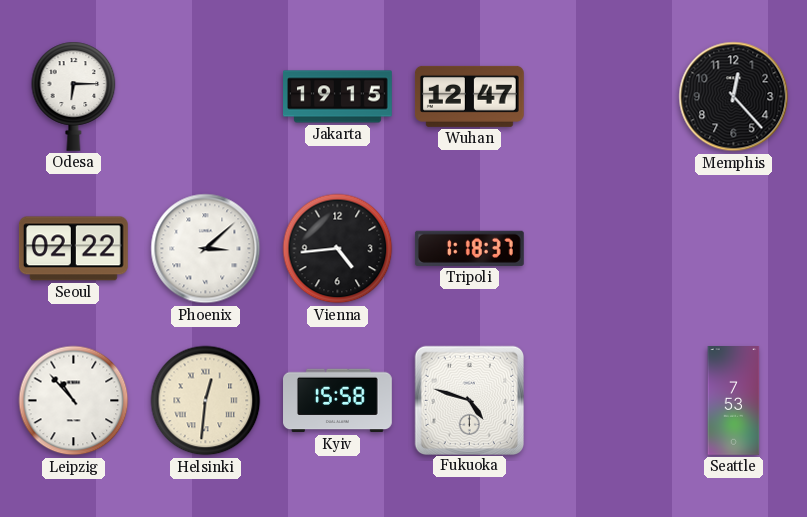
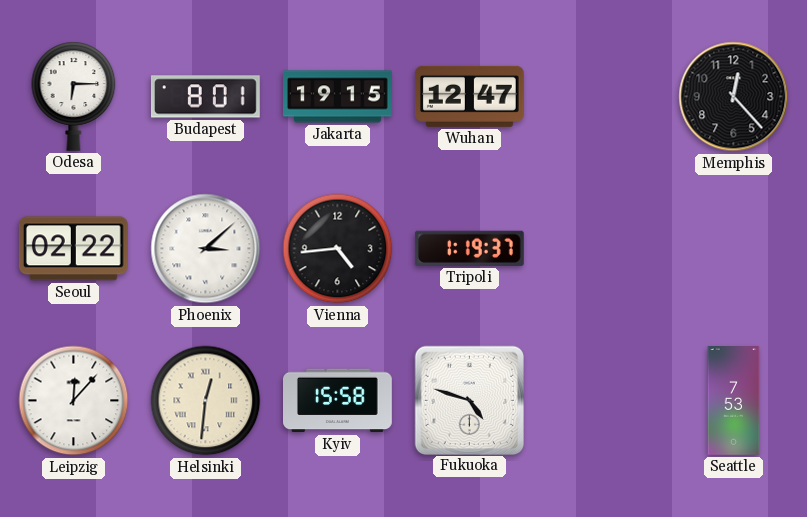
Budapest: none -> 8:01 (205, 97)
Tripoli: 1:18 -> 1:19 (469, 248)
Leipzig: 10:53 -> 12:07 (74, 401)
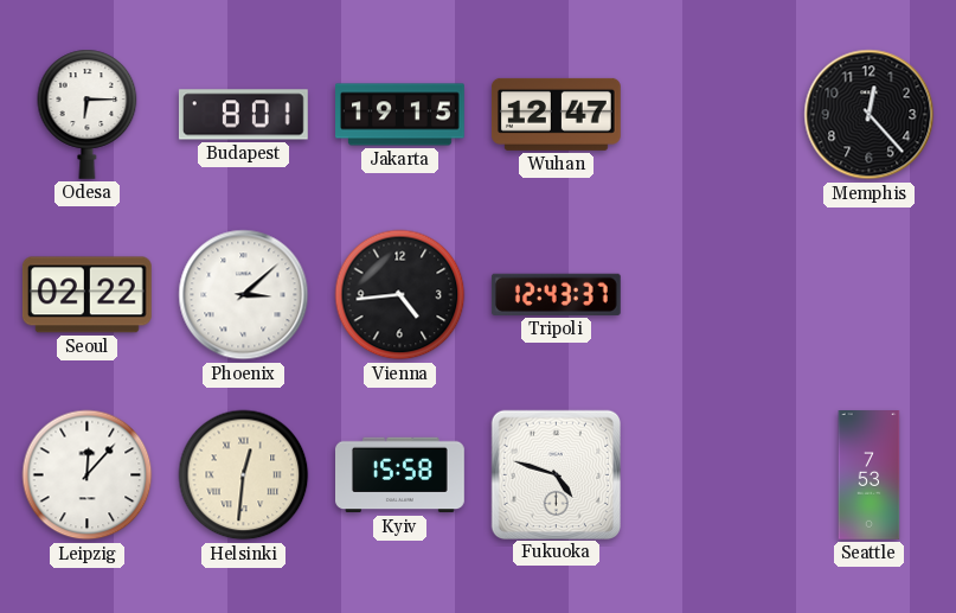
Tripoli: 1:19 -> 12:43 (556, 294)
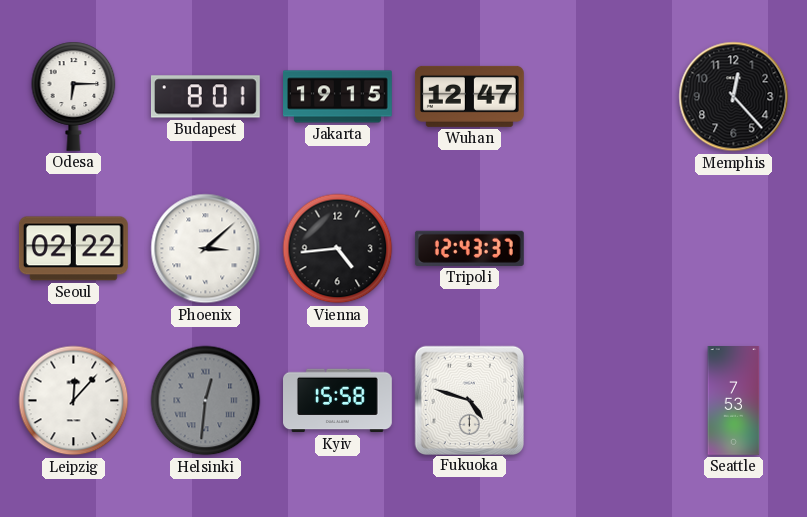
Helsinki dial: cream -> grey (206, 401)
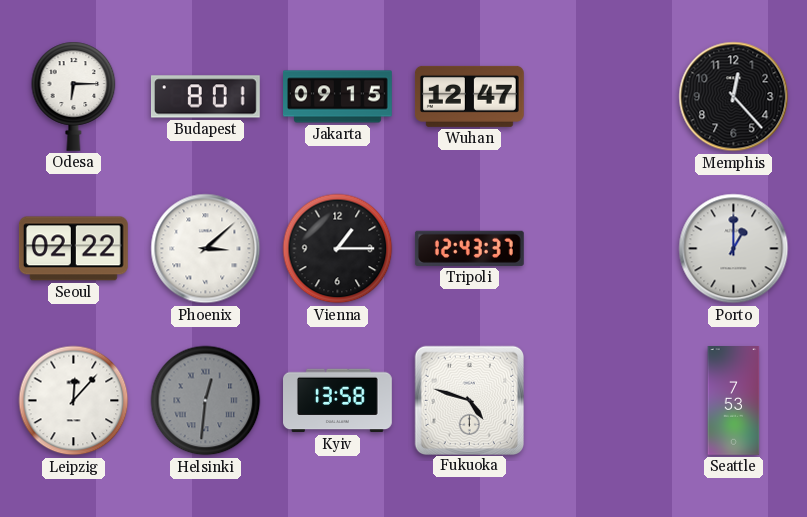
Jakarta: 19:15 -> 09:15 (338, 97)
Vienna: 4:44 -> 1:15 (338, 249)
Porto: none -> 1:00 (734, 249)
Kyiv: 15:58 -> 13:58 (338, 401)
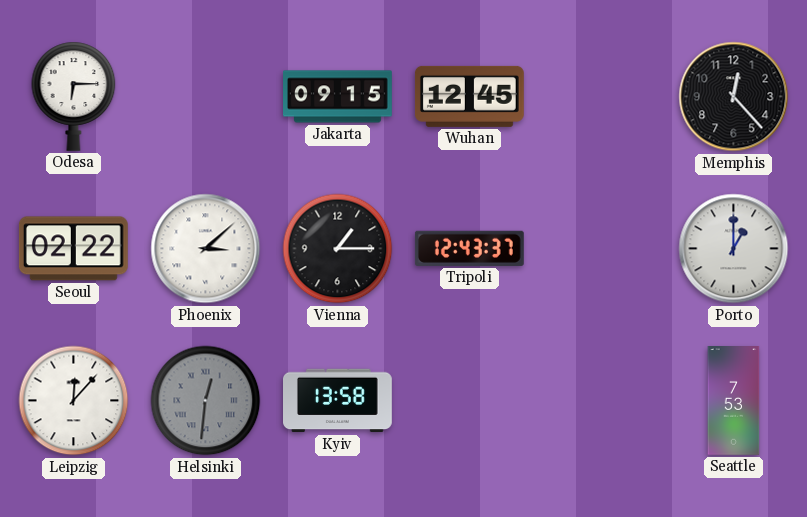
Budapest: 8:01 -> none (205, 97)
Wuhan: 12:47 -> 12:45 (469, 96)
Fukuoka: 4:48 -> none (469, 400)
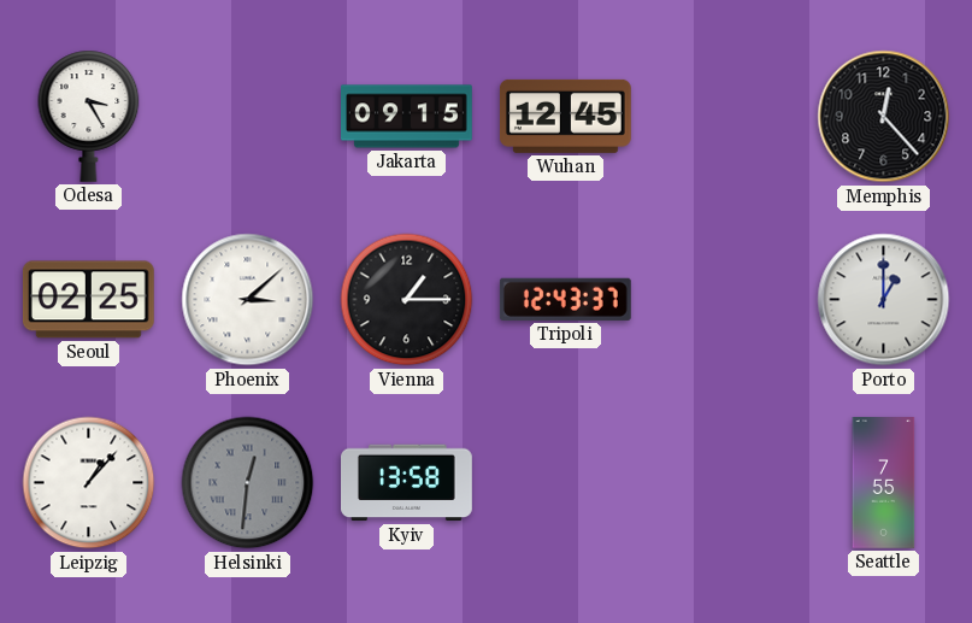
Odesa: 6:15 -> 3:25 (89, 116)
Seoul: 02:22 -> 02:25 (88, 300)
Leipzig: 12:07 -> 1:07 (89, 483)
Seattle: 7:53 -> 7:55 (884, 483)
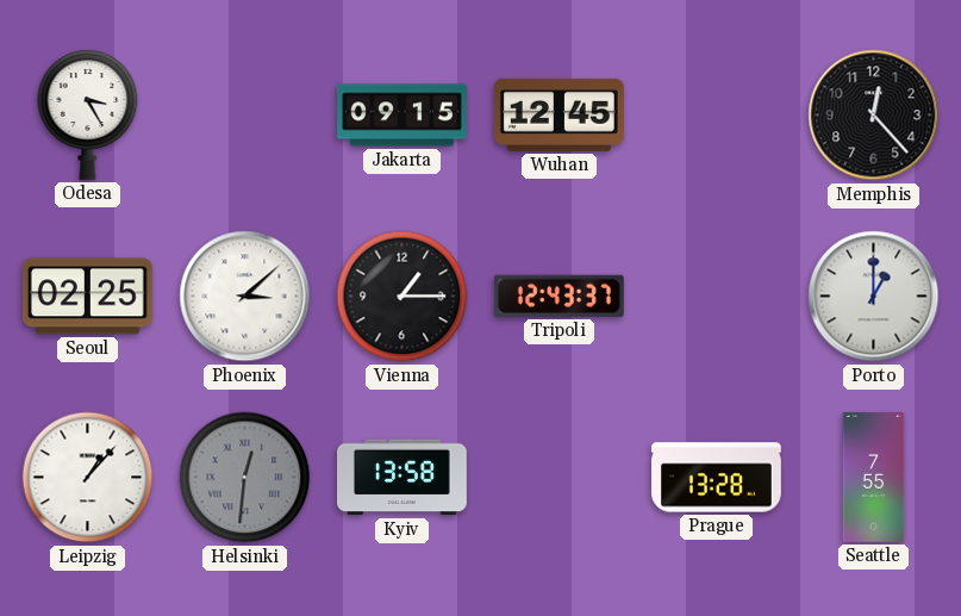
Prague: none -> 13:28 (717, 478)
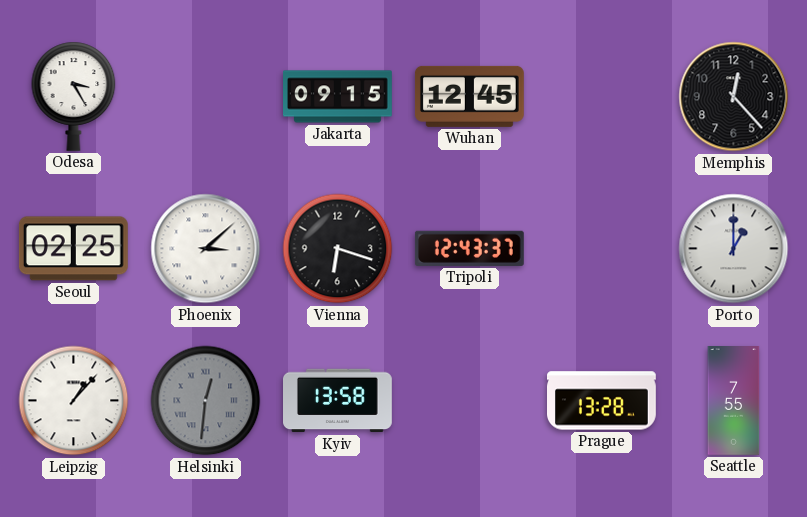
Vienna: 1:15 -> 6:18 (338, 249)
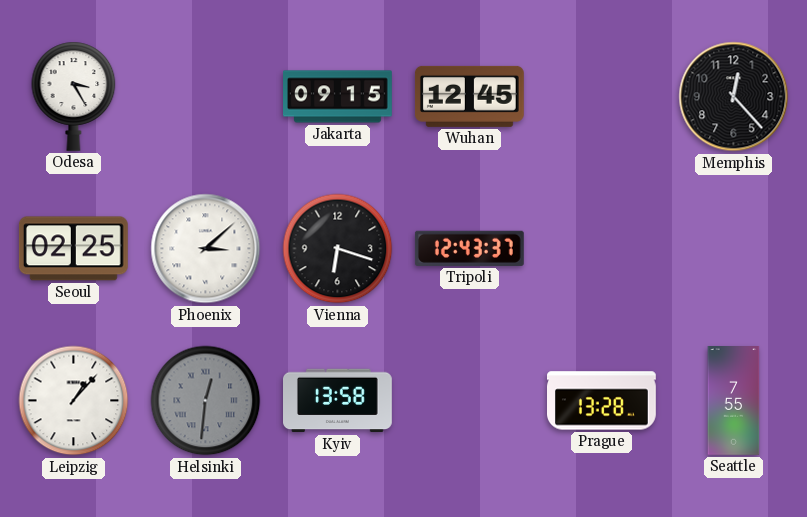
Porto: 1:00 -> none (734, 249)
